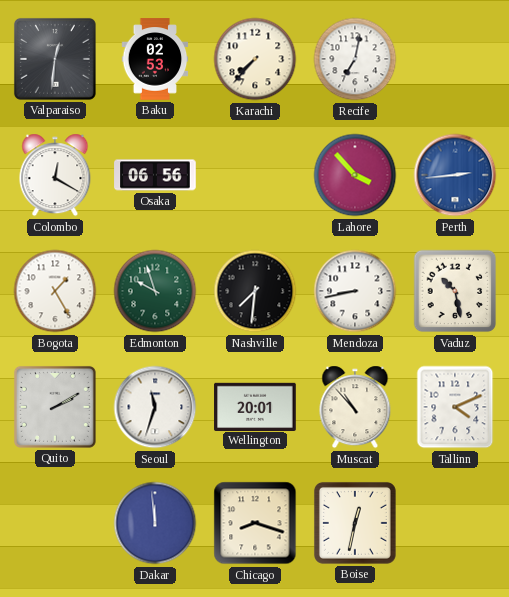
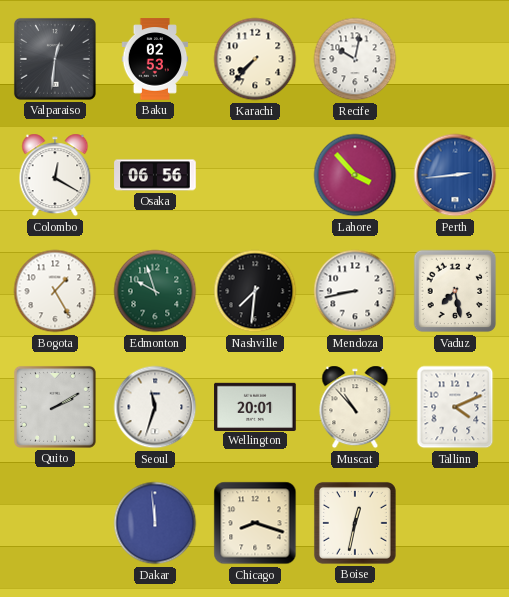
Recife: 7:02 -> 10:02 (355, 59)
Vaduz: 10:28 -> 7:28 (455, 291)
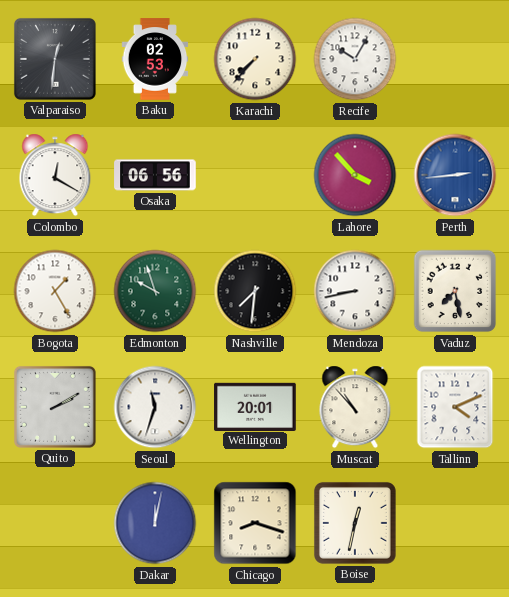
Recife: 10:02 -> 10:05 (355, 59)
Dakar: 11:59 -> 12:02 (155, 523)
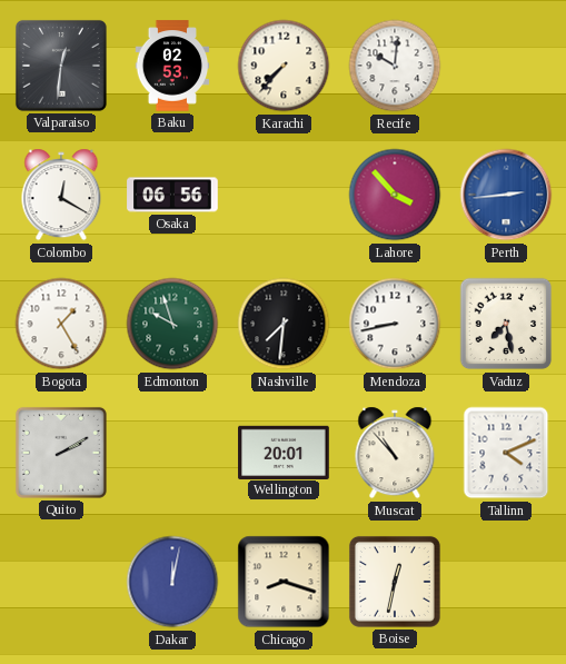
Recife: 10:05 -> 10:01 (395, 66)
Seoul: 11:33 -> none (155, 407)
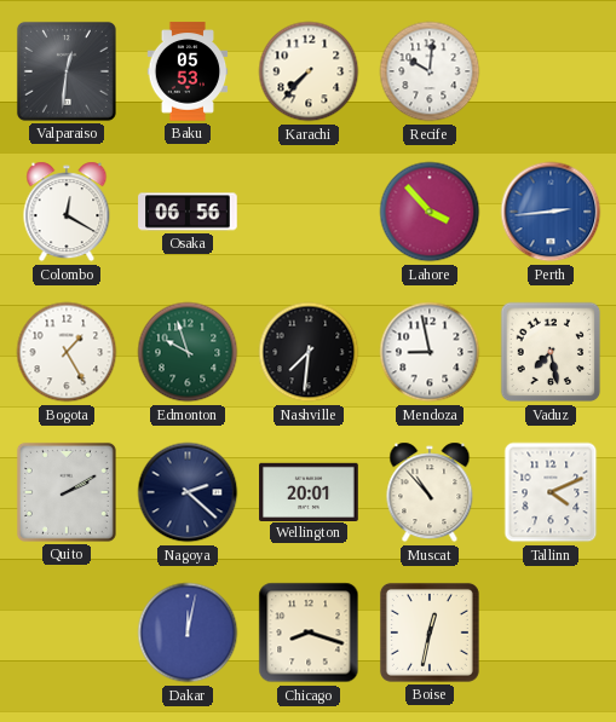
Baku: 02:53 -> 05:53 (188, 71)
Mendoza: 8:43 -> 8:58 (430, 352)
Nagoya: none -> 2:22 (188, 492)
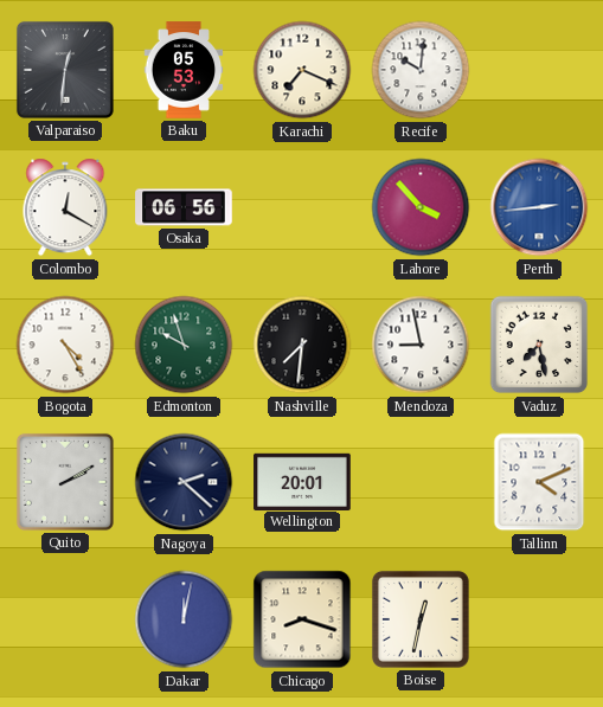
Karachi: 7:37 -> 7:19 (302, 70)
Bogota: 1:25 -> 4:25 (65, 345)
Muscat: 10:53 -> none (430, 492)
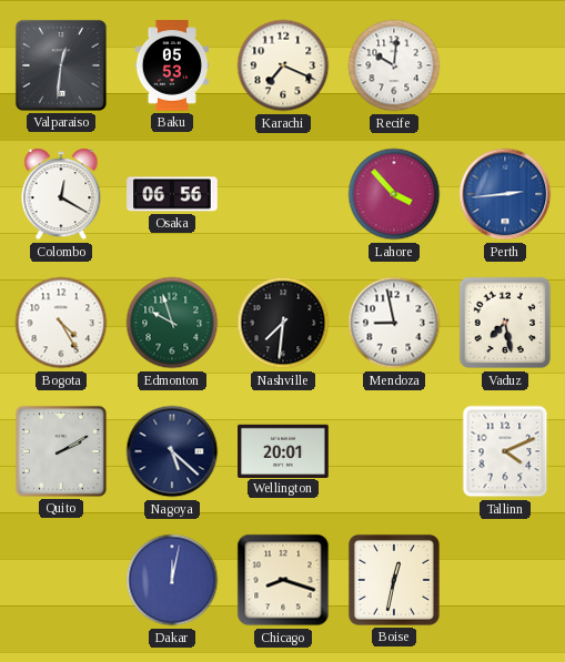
Nagoya: 2:22 -> 5:22 (172, 451)
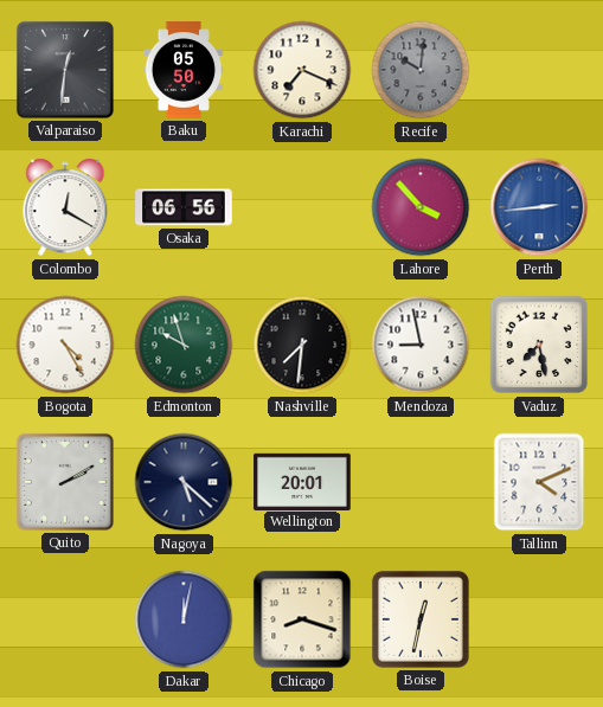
Baku: 05:53 -> 05:50 (184, 70)
Recife dial: white -> grey (421, 70)
